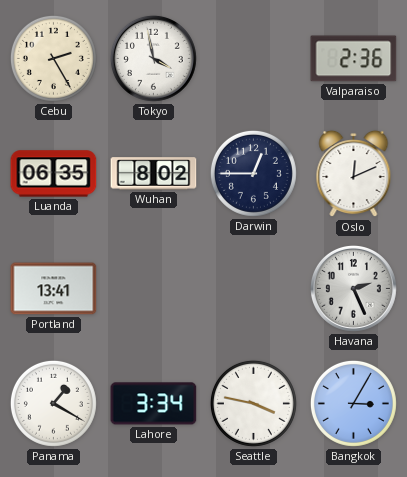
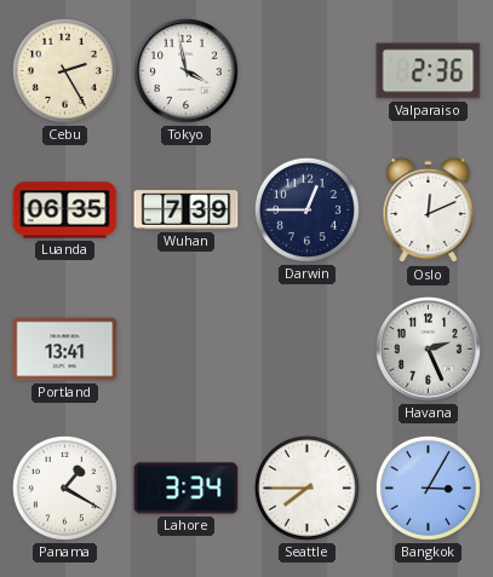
Wuhan: 8:02 -> 7:39 (187, 210)
Seattle: 3:47 -> 7:45 (306, 487)
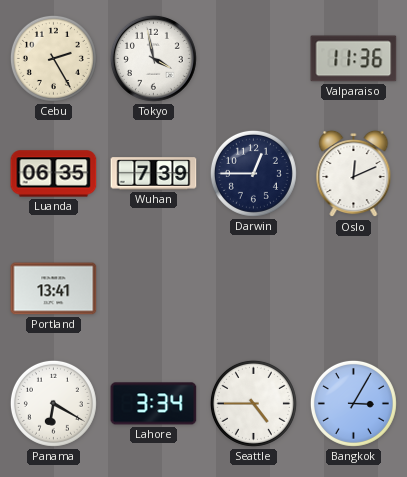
Valparaiso: 2:36 -> 11:36 (354, 59)
Havana: 2:26 -> none (428, 348)
Panama: 1:20 -> 6:20 (53, 403)
Seattle: 7:45 -> 4:45 (253, 403)
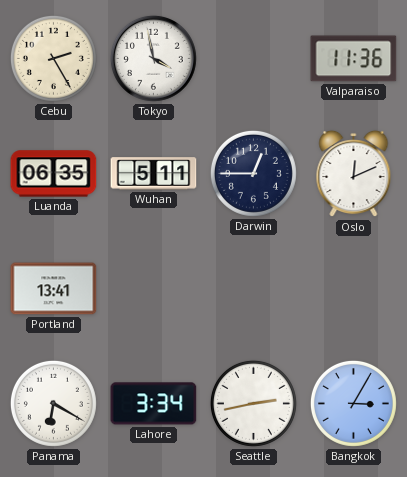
Wuhan: 7:39 -> 5:11 (154, 174)
Seattle: 4:45 -> 2:43 (253, 403)
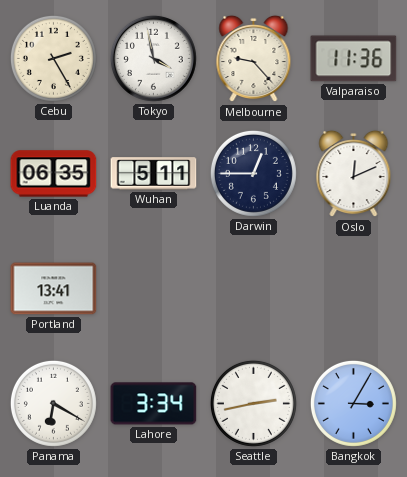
Melbourne: none -> 9:23 (254, 59)
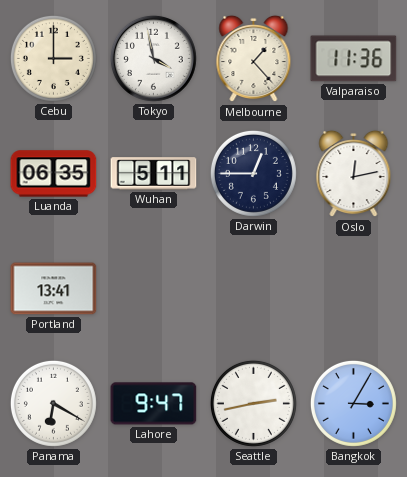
Cebu: 2:25 -> 3:00 (53, 58)
Melbourne: 9:23 -> 1:23 (254, 59)
Oslo: 12:11 -> 12:13 (354, 174)
Lahore: 3:34 -> 9:47 (154, 404)
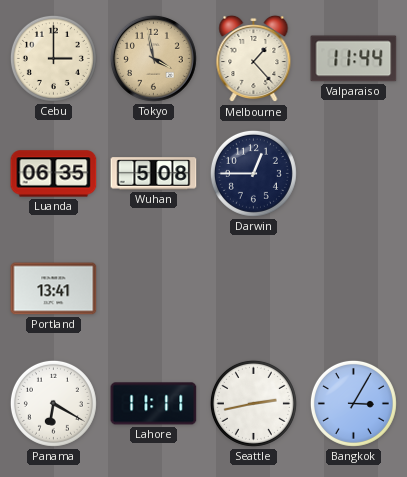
Tokyo dial: white -> champagne (153, 58)
Valparaiso: 11:36 -> 11:44 (354, 59)
Wuhan: 5:11 -> 5:08 (154, 174)
Oslo: 12:13 -> none (354, 174)
Lahore: 9:47 -> 11:11 (154, 404)
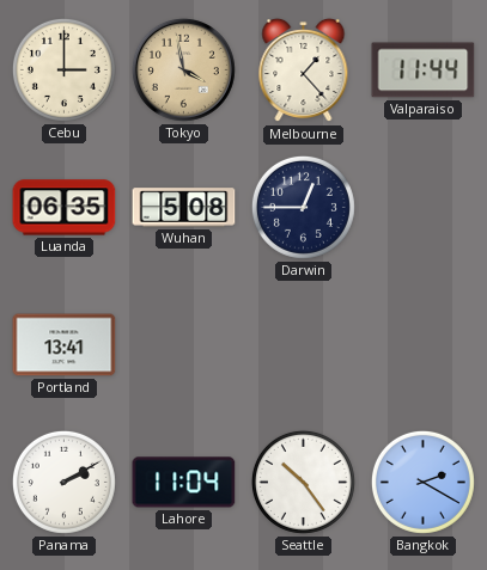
Panama: 6:20 -> 2:10 (63, 482)
Lahore: 11:11 -> 11:04 (184, 483)
Seattle: 2:43 -> 10:24 (303, 482)
Bangkok: 3:05 -> 2:20 (422, 482)
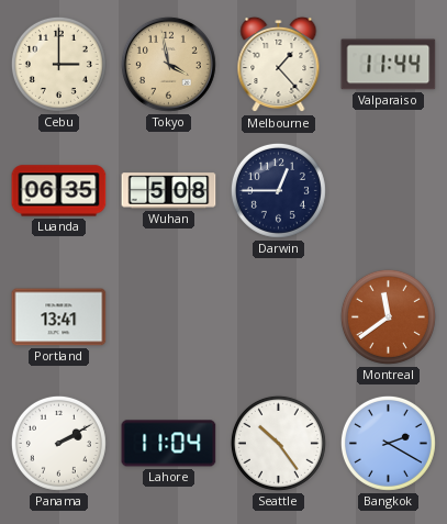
Montreal: none -> 11:39 (388, 316)
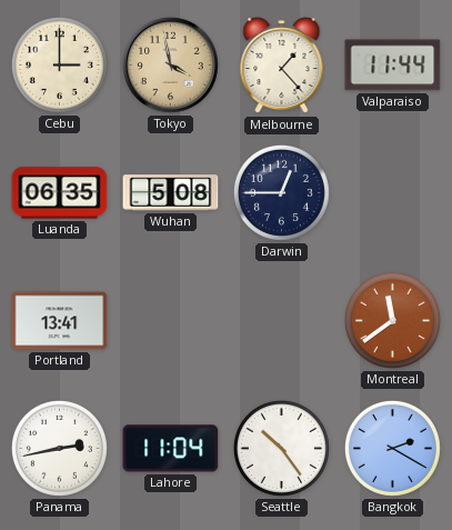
Panama: 2:10 -> 2:43 (59, 448)
